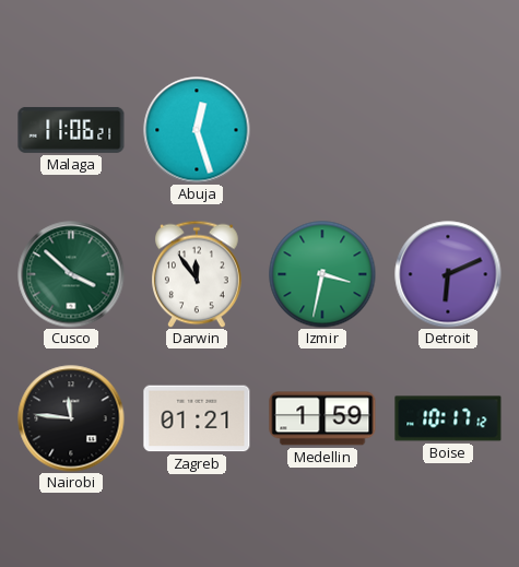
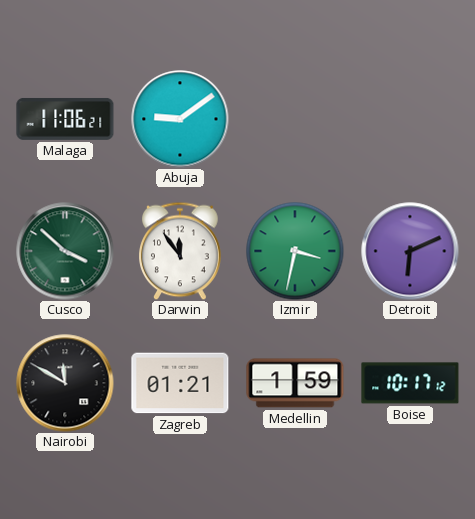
Abuja: 12:27 -> 9:09 (180, 119)
Nairobi: 11:46 -> 11:50 (65, 383)
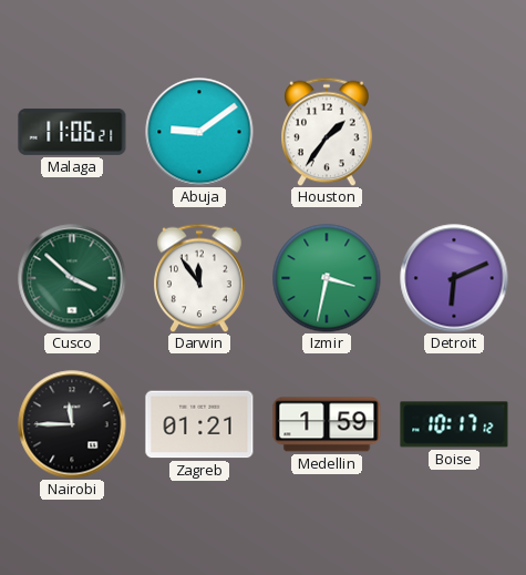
Houston: none -> 1:36 (328, 132)
Nairobi: 11:50 -> 11:45 (72, 424)
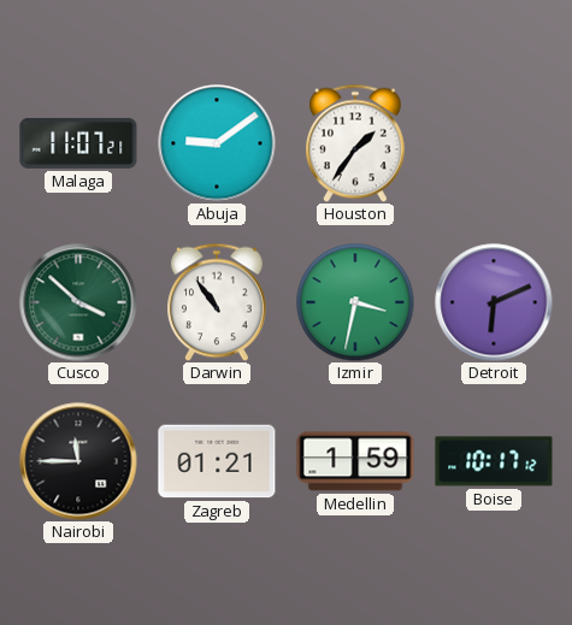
Malaga: 11:06 -> 11:07 (78, 143)
Darwin: 11:54 -> 10:54 (218, 302)
